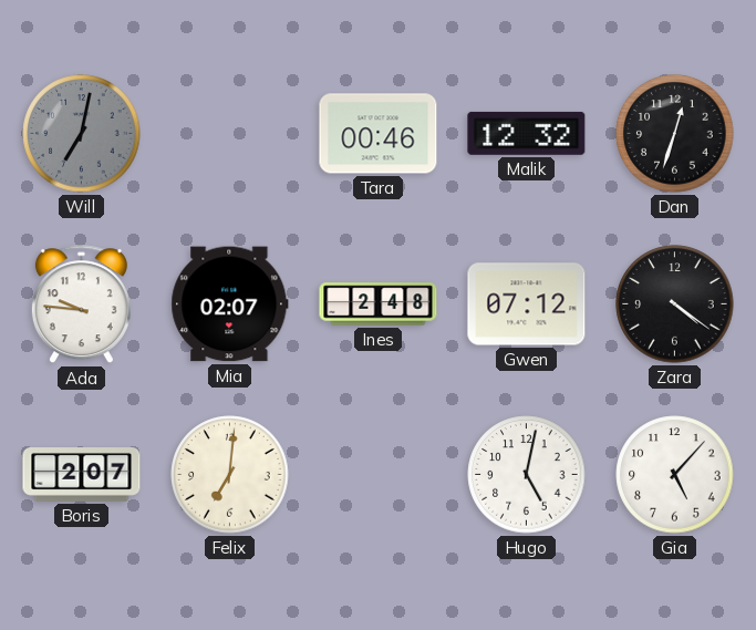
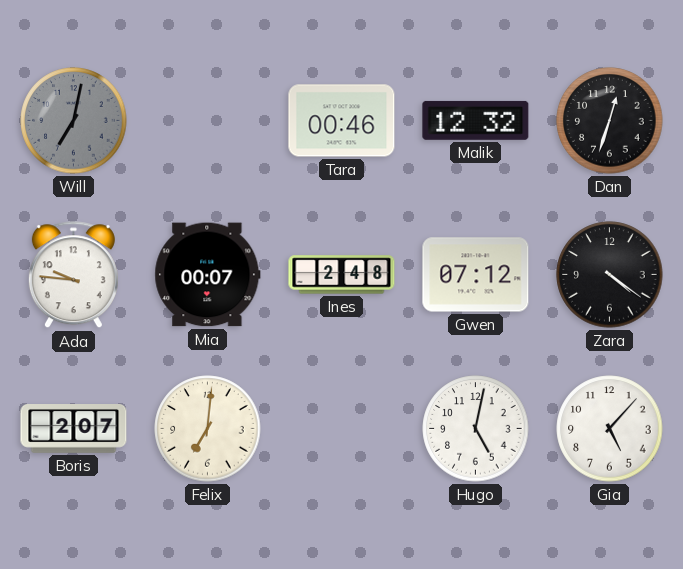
Mia: 02:07 -> 00:07 (208, 275)
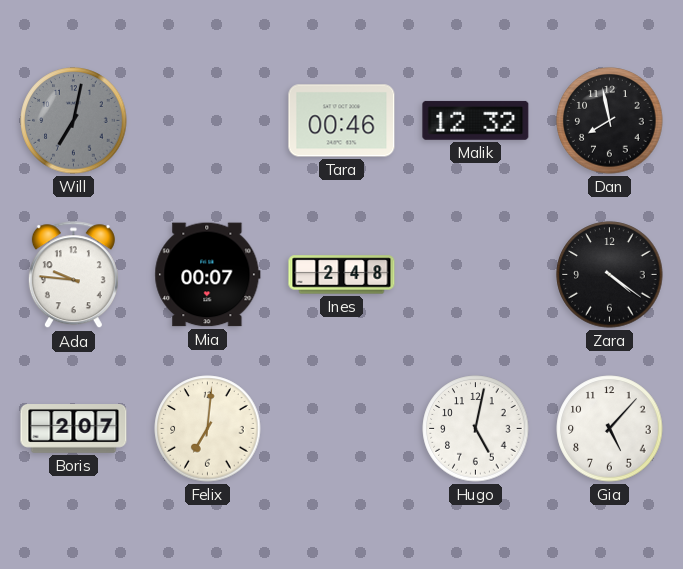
Dan: 12:33 -> 7:58 (610, 121)
Gwen: 07:12 -> none (476, 275)
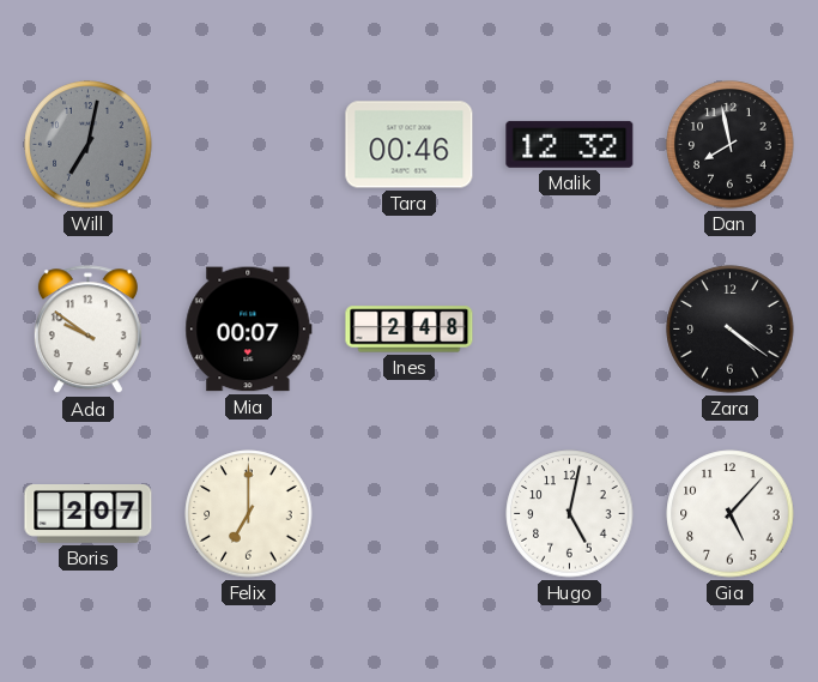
Ada: 9:46 -> 9:51 (87, 330)
Felix: 7:01 -> 7:00 (249, 514)
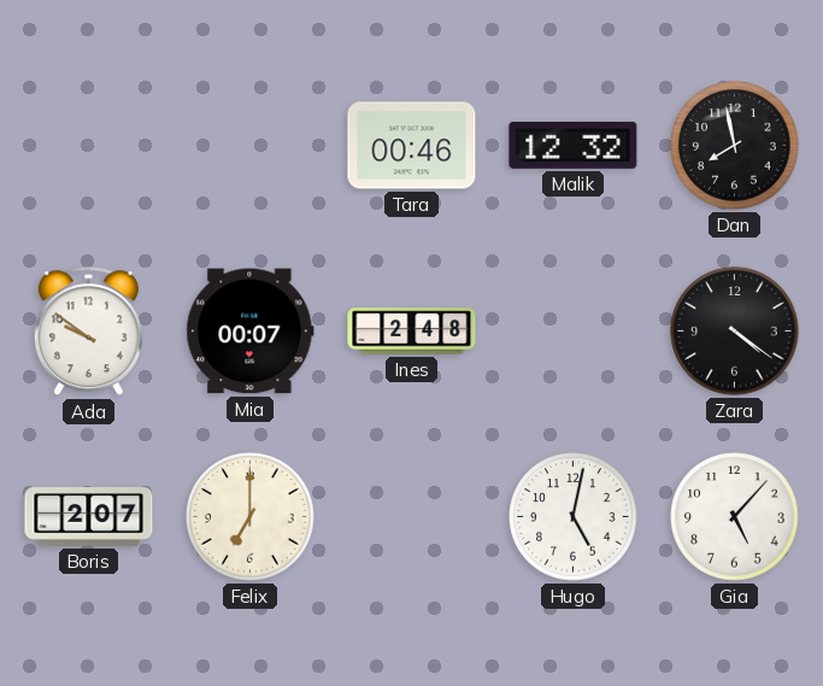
Will: 7:02 -> none (89, 145)
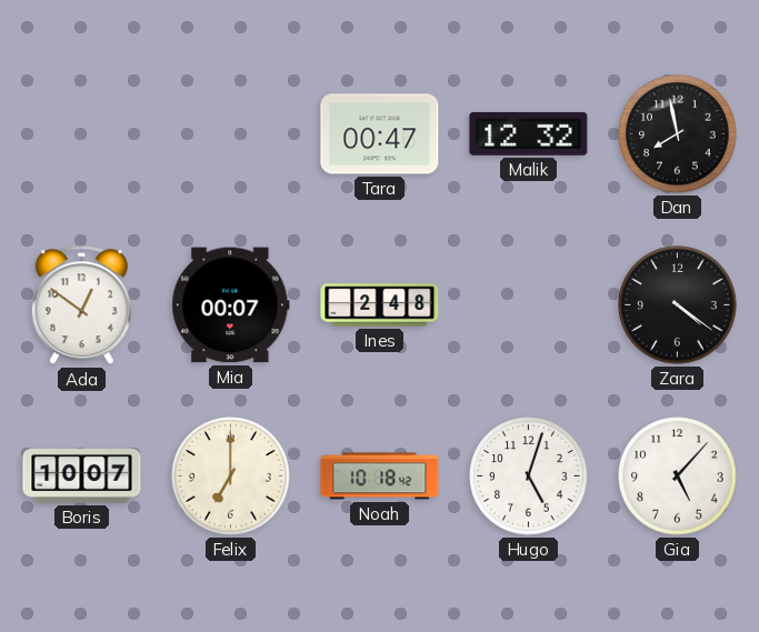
Tara: 00:46 -> 00:47 (380, 134)
Ada: 9:51 -> 12:51 (81, 305)
Boris: 2:07 -> 10:07 (82, 476)
Noah: none -> 10:18 (380, 476)
Hugo: 5:02 -> 5:03 (529, 476)
